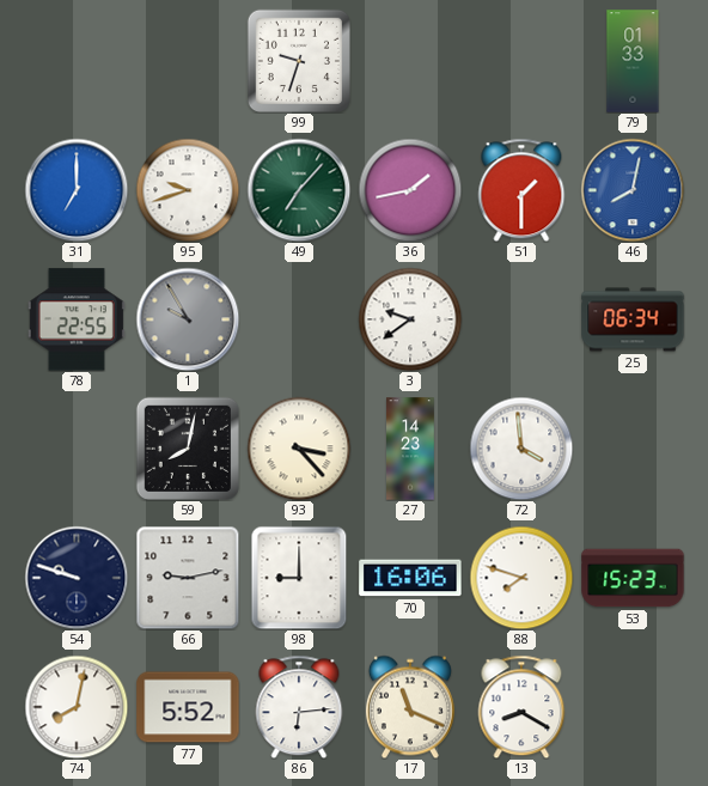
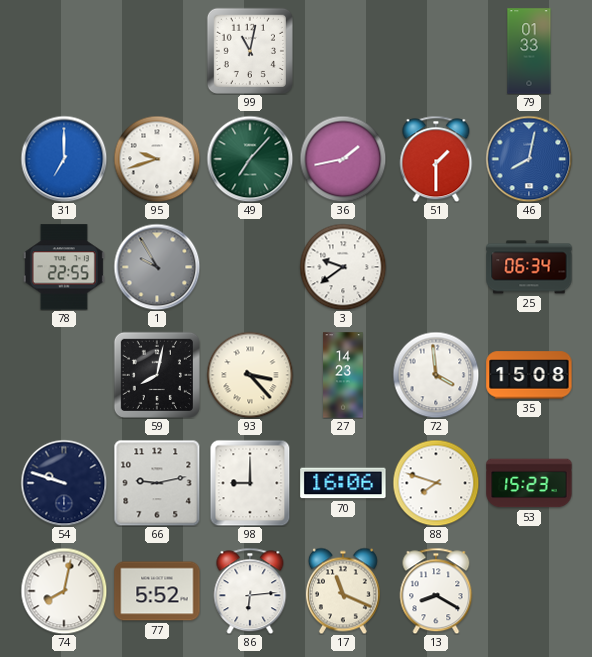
99: 9:33 -> 11:02 (250, 51)
35: none -> 15:08 (529, 375)
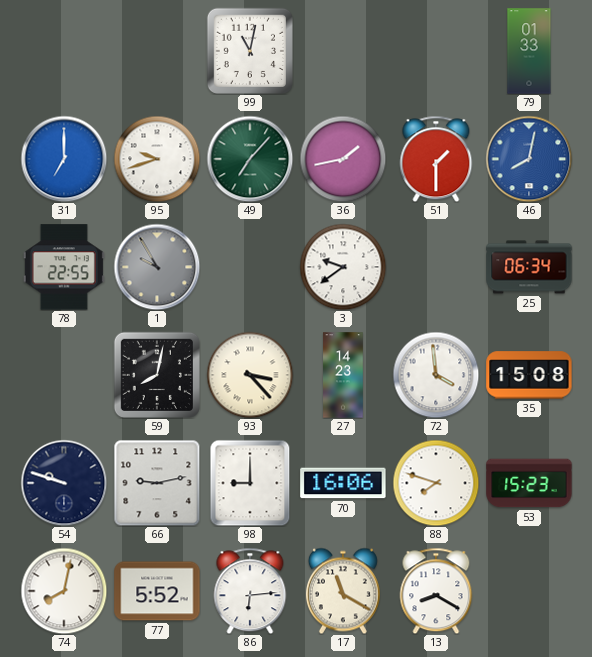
17: 11:19 -> 11:20 (343, 591)
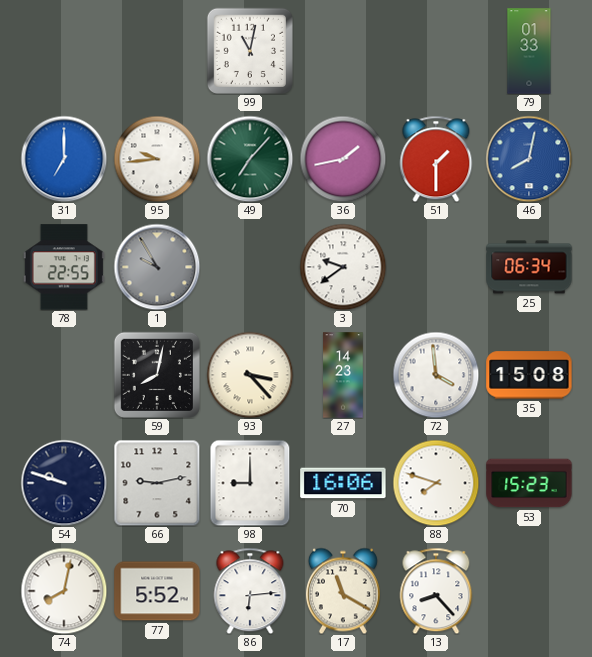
95: 9:42 -> 9:44 (157, 159)
13: 8:20 -> 8:23 (436, 591)
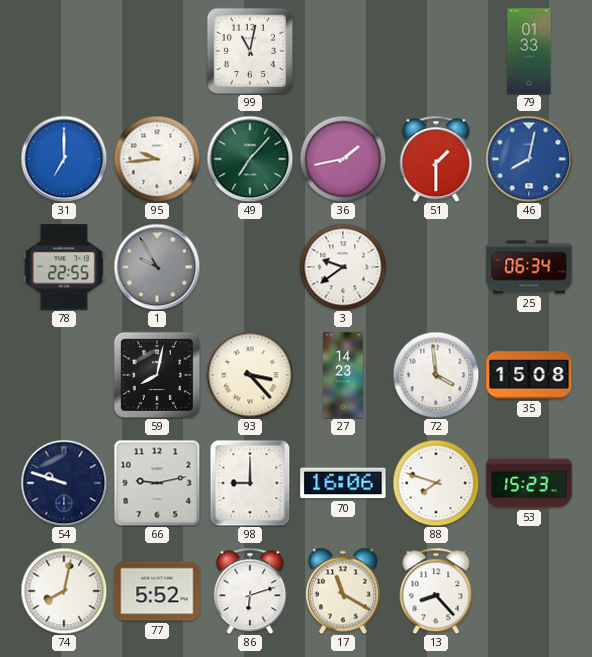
86: 6:14 -> 6:12 (250, 591)
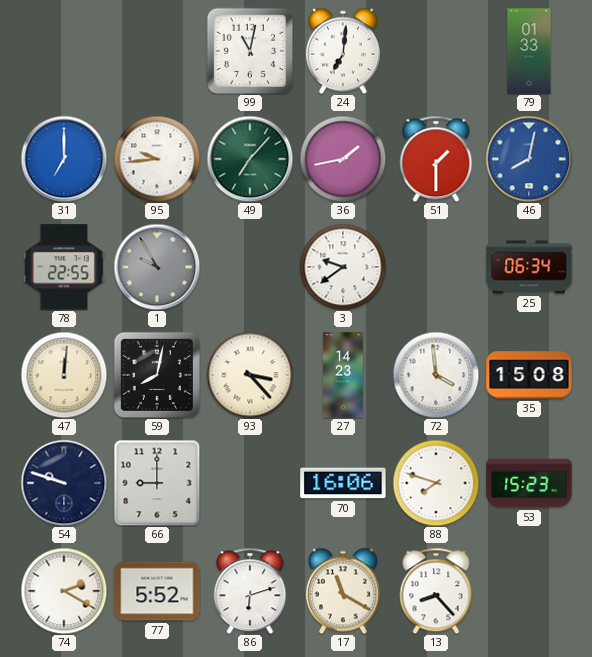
24: none -> 7:01 (343, 51)
47: none -> 12:01 (64, 375)
66: 9:13 -> 9:00 (157, 483)
98: 9:00 -> none (250, 483)
74: 8:02 -> 2:20 (64, 591)
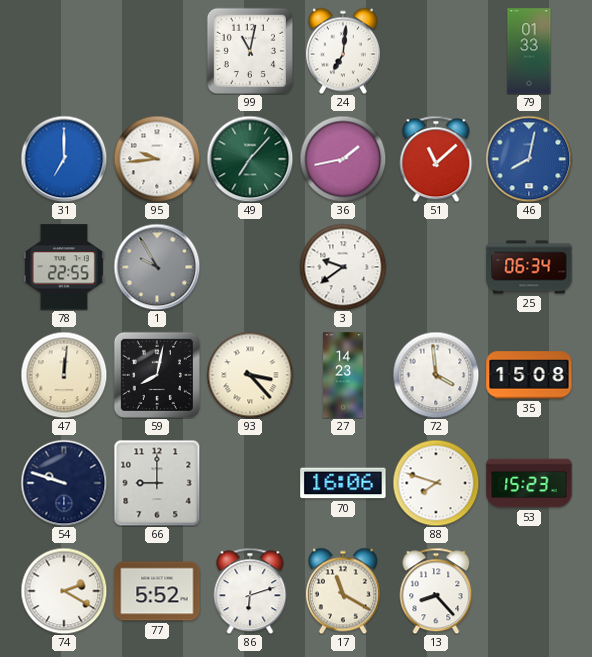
51: 1:30 -> 11:08 (436, 159)
